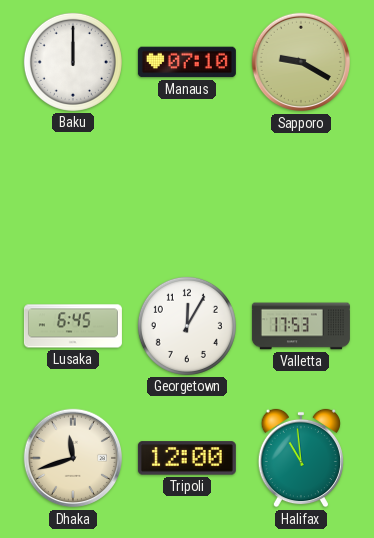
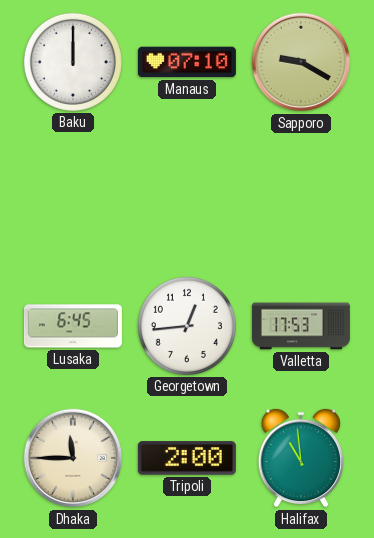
Georgetown: 12:05 -> 12:44 (187, 326)
Dhaka: 11:42 -> 11:45 (73, 458)
Tripoli: 12:00 -> 2:00 (187, 458)
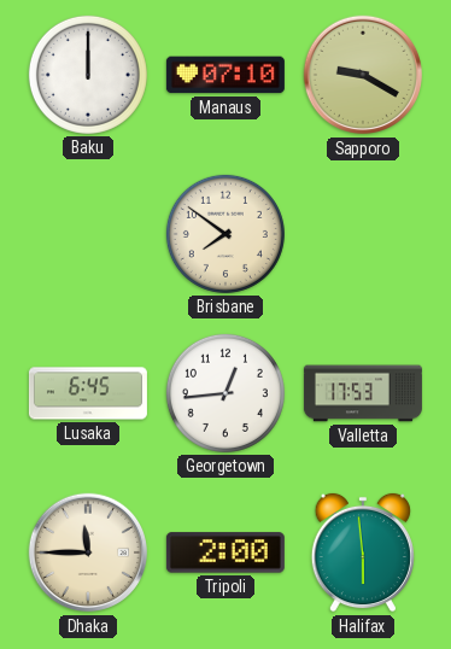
Brisbane: none -> 7:51 (225, 234)
Halifax: 10:59 -> 5:59 (363, 552)
